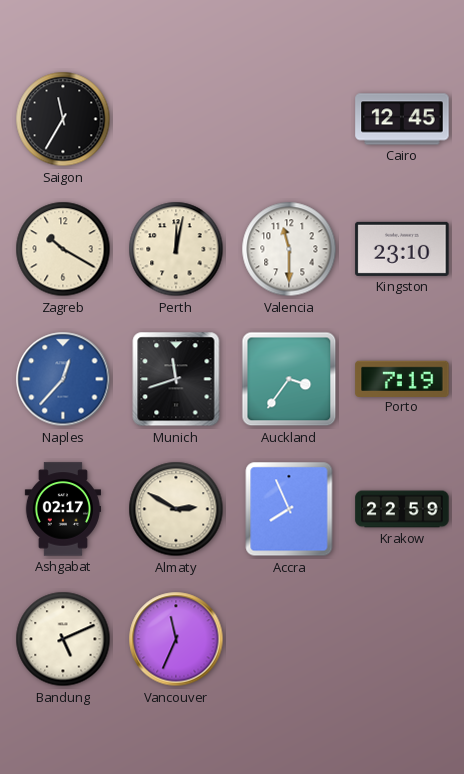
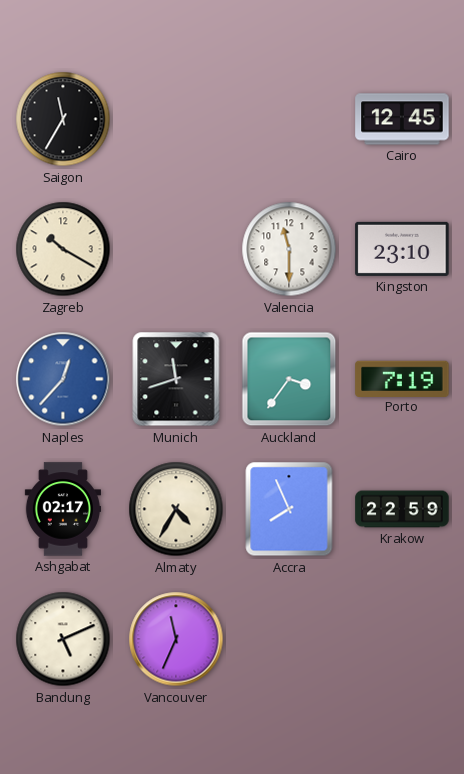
Perth: 12:02 -> none (176, 249)
Almaty: 2:50 -> 4:35 (176, 509)
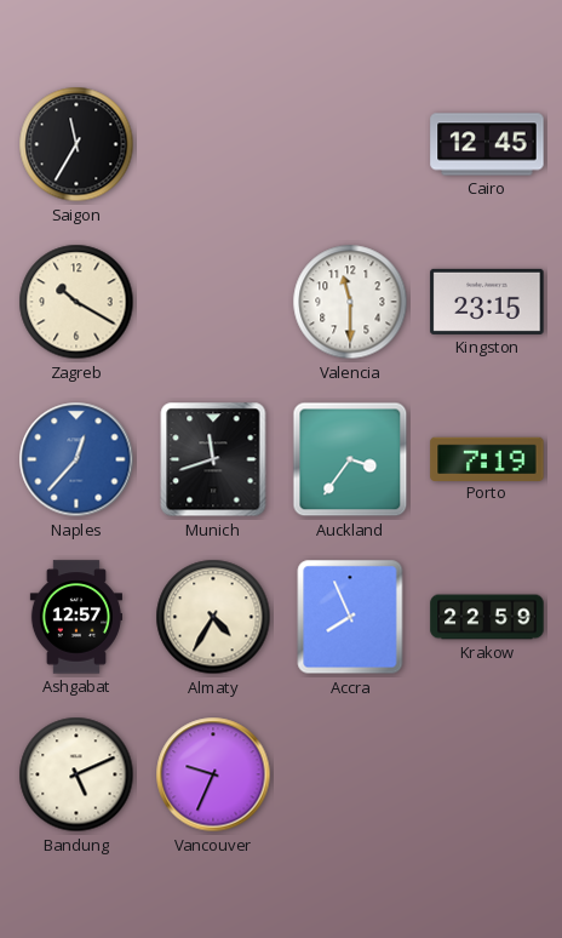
Kingston: 23:10 -> 23:15 (487, 302)
Ashgabat: 02:17 -> 12:57 (75, 617)
Vancouver: 11:34 -> 9:34 (213, 774)
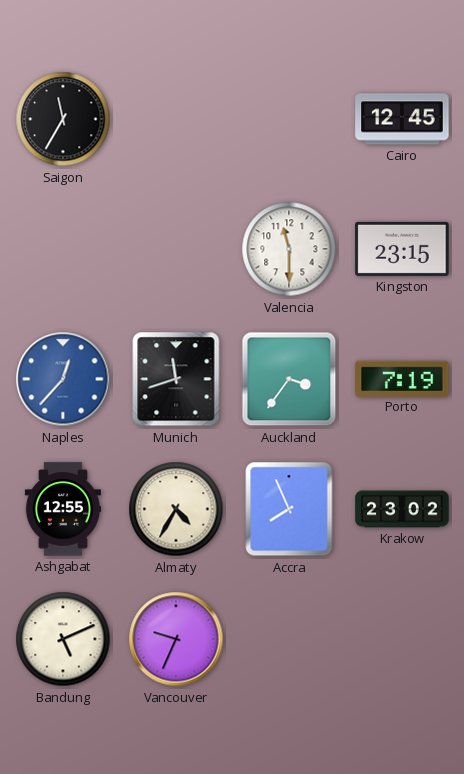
Zagreb: 10:20 -> none (76, 302)
Ashgabat: 12:57 -> 12:55 (62, 509)
Krakow: 22:59 -> 23:02 (402, 509)
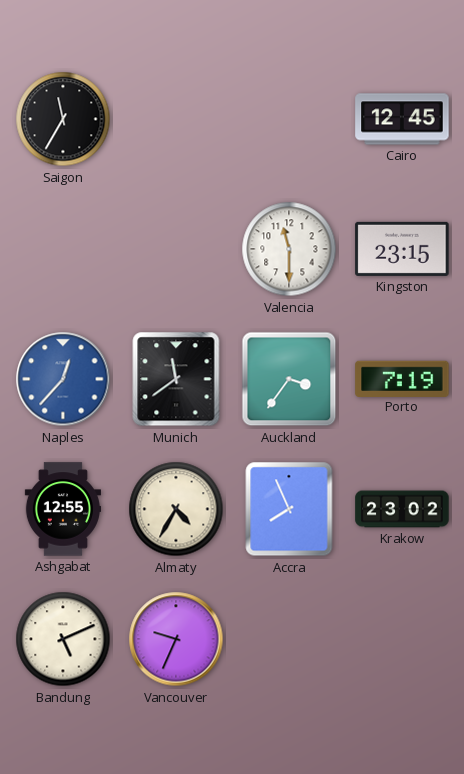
Munich: 11:42 -> 11:39 (176, 379)
